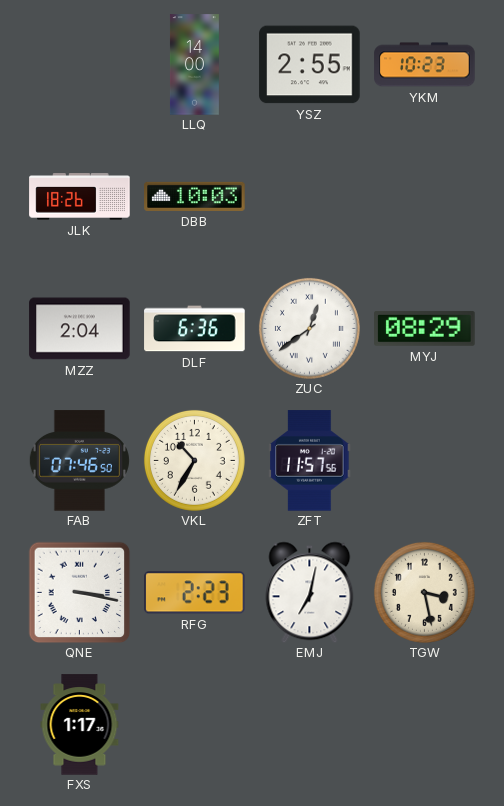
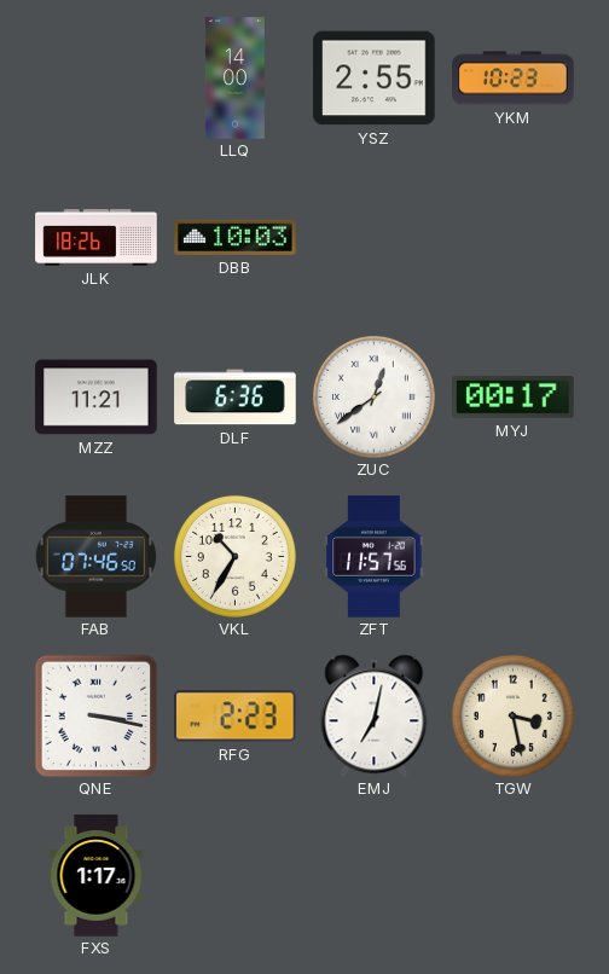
MZZ: 2:04 -> 11:21 (97, 398)
MYJ: 08:29 -> 00:17 (514, 396)
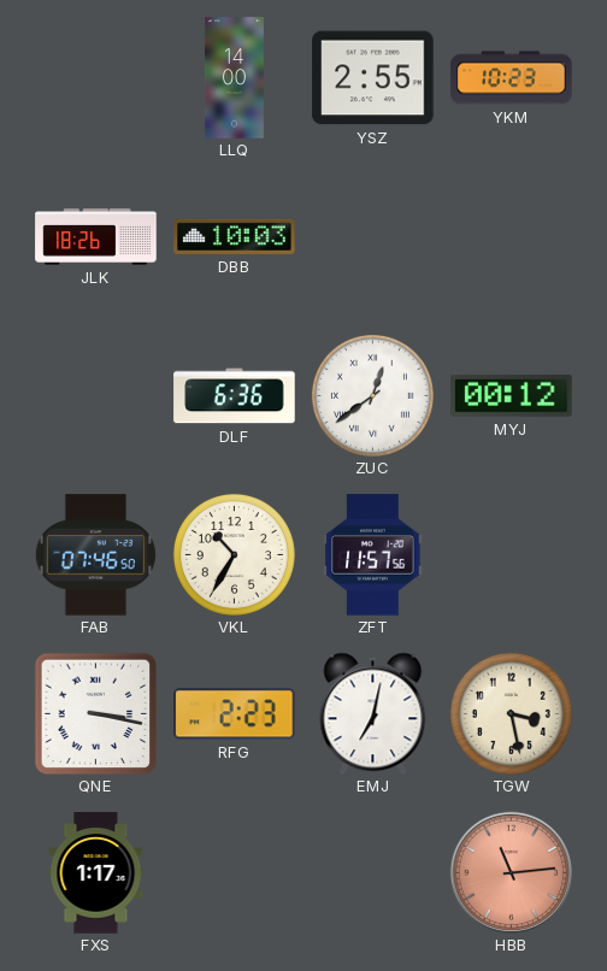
MZZ: 11:21 -> none (97, 398)
MYJ: 00:17 -> 00:12 (512, 395)
HBB: none -> 11:14 (511, 872)
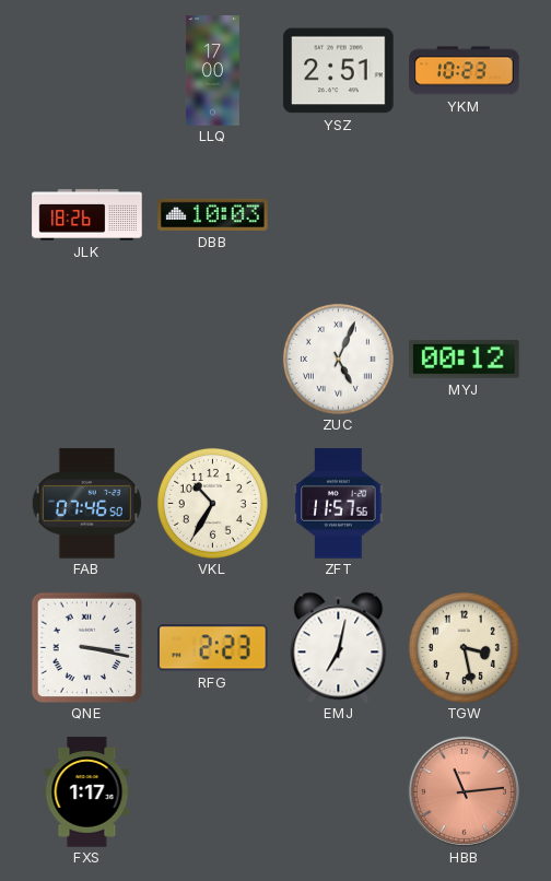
LLQ: 14:00 -> 17:00 (212, 71)
YSZ: 2:55 -> 2:51 (339, 71)
DLF: 6:36 -> none (235, 396)
ZUC: 12:39 -> 5:04 (338, 359)
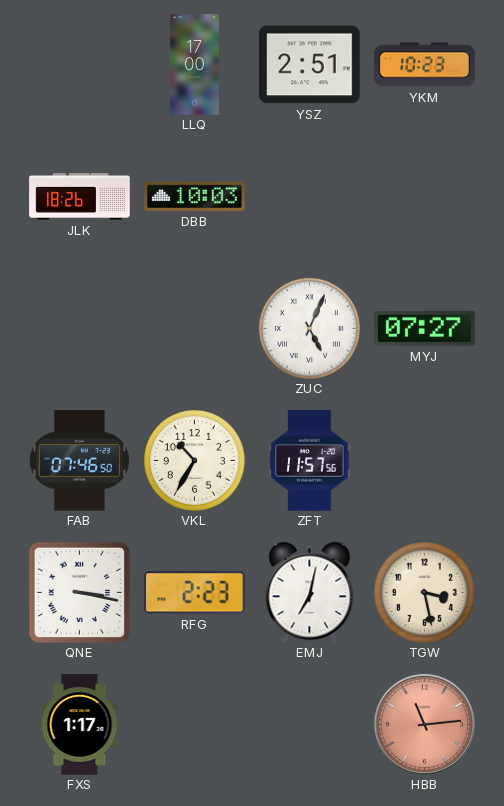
MYJ: 00:12 -> 07:27 (425, 328)
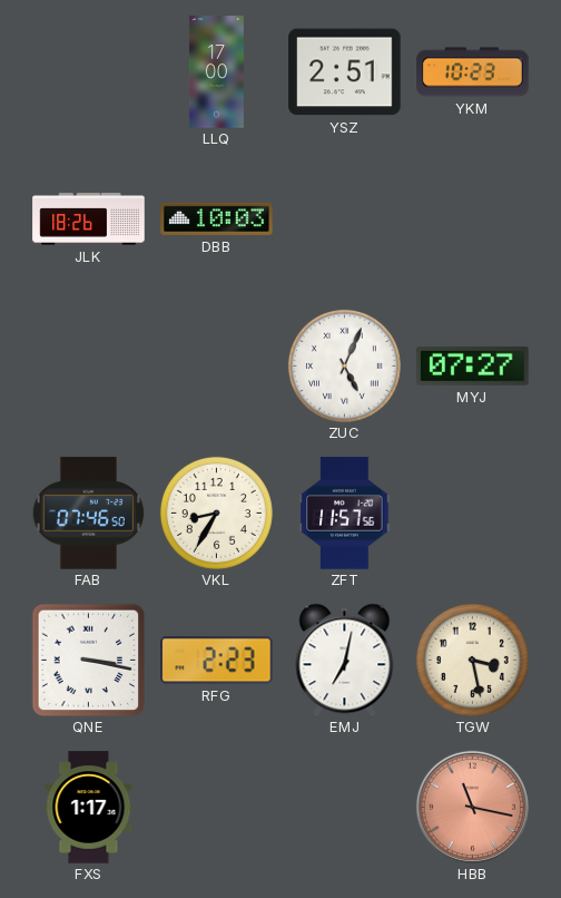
VKL: 10:35 -> 8:35 (216, 513)
HBB: 11:14 -> 11:17 (472, 807)
